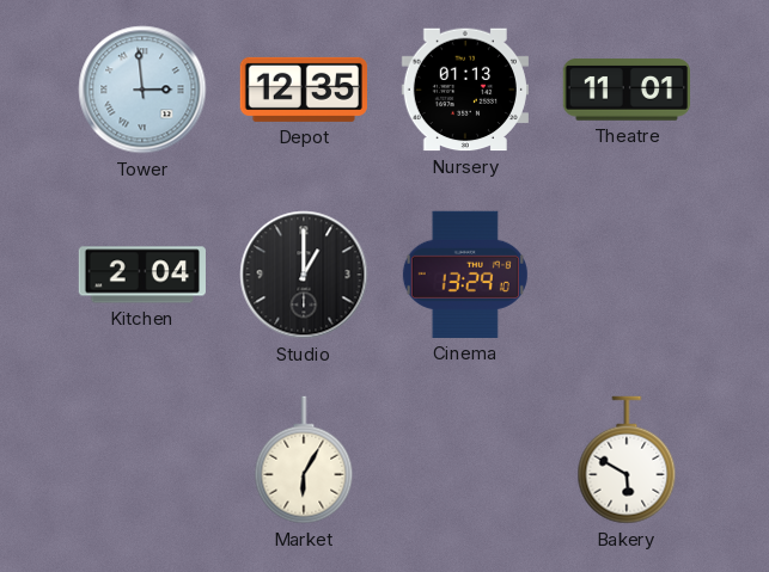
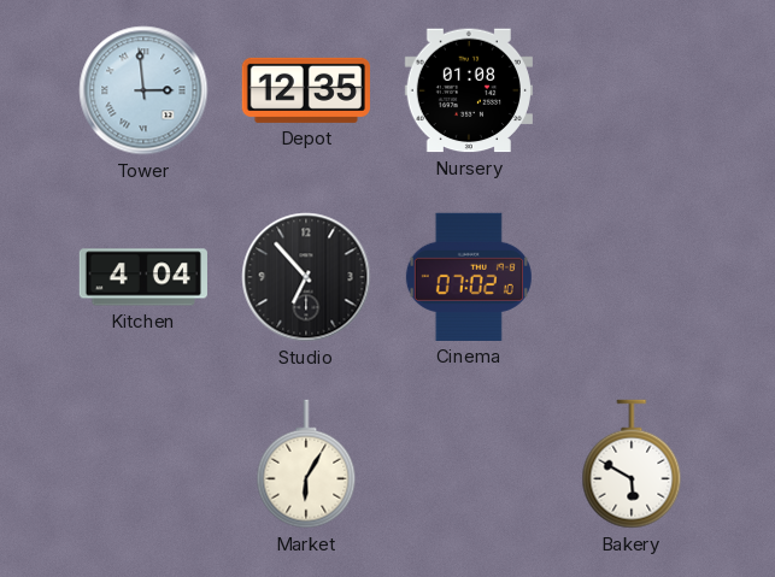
Nursery: 01:13 -> 01:08 (469, 90)
Theatre: 11:01 -> none (625, 90)
Kitchen: 2:04 -> 4:04 (143, 277)
Studio: 1:00 -> 6:53 (306, 277)
Cinema: 13:29 -> 07:02 (469, 277)
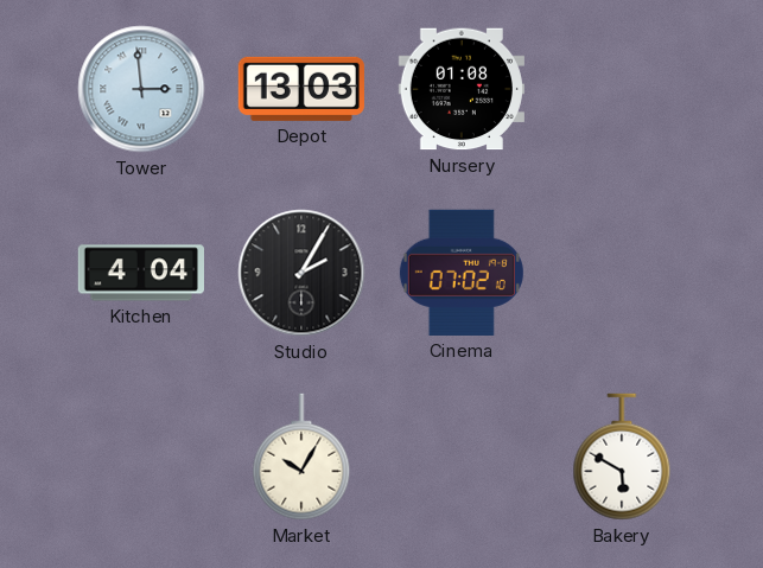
Depot: 12:35 -> 13:03 (301, 89)
Studio: 6:53 -> 2:05 (301, 273)
Market: 6:05 -> 10:05 (301, 457)
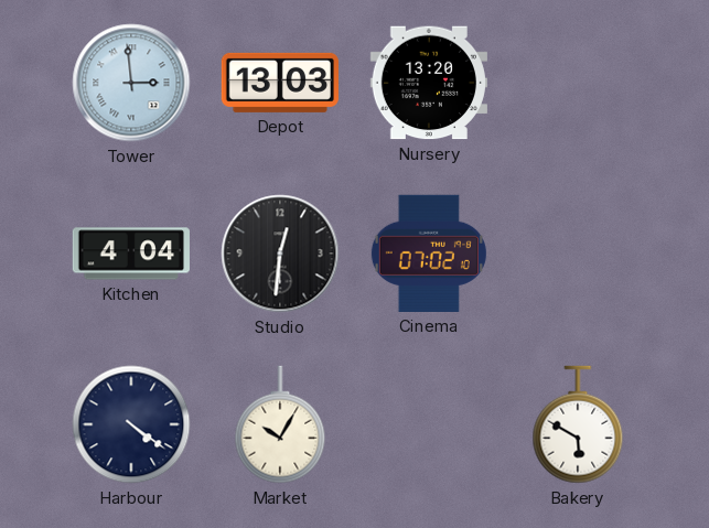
Nursery: 01:08 -> 13:20 (429, 83)
Studio: 2:05 -> 12:31 (280, 254)
Harbour: none -> 4:21 (131, 424)
